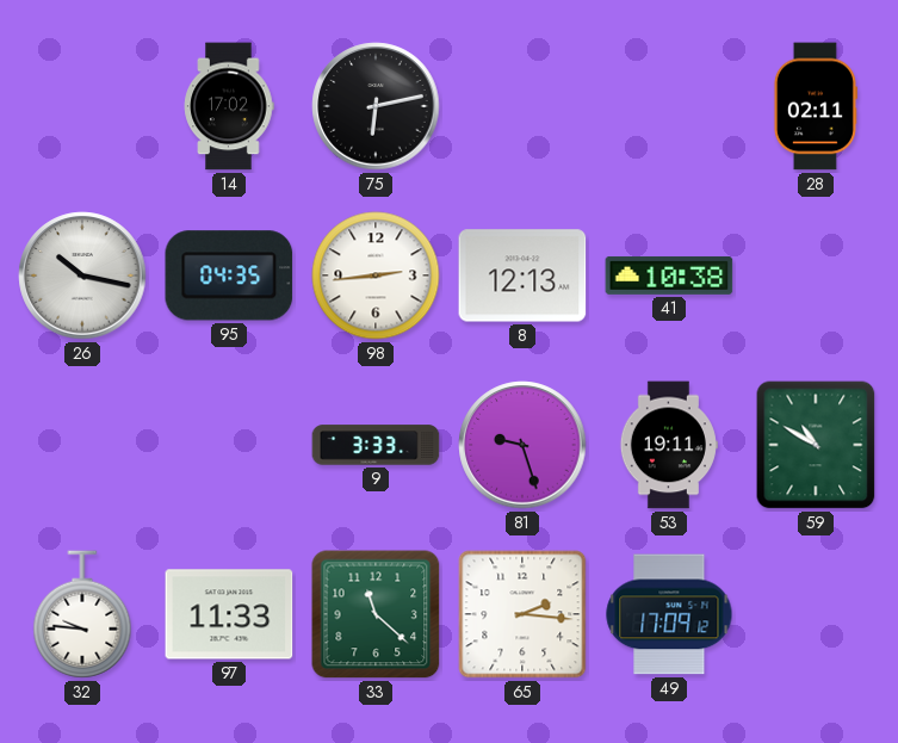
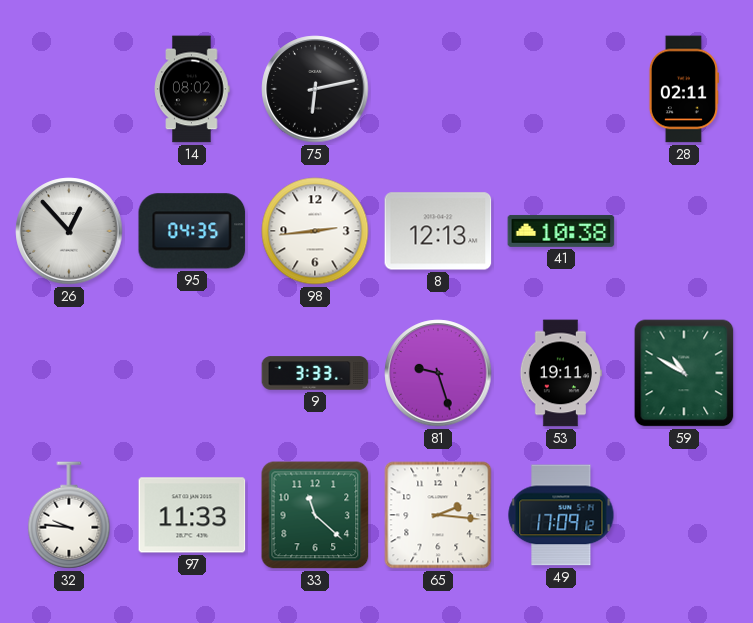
14: 17:02 -> 08:02 (192, 89)
26: 10:17 -> 12:53 (69, 231)
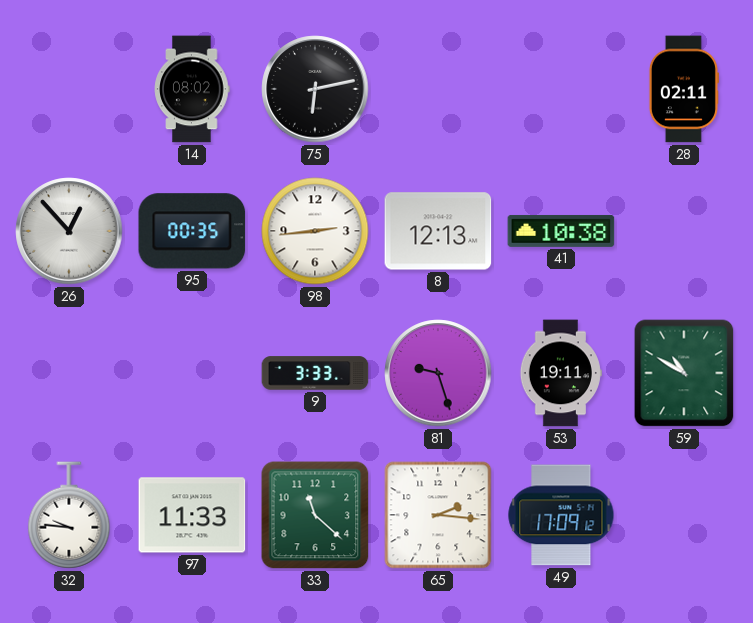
95: 04:35 -> 00:35 (192, 231)
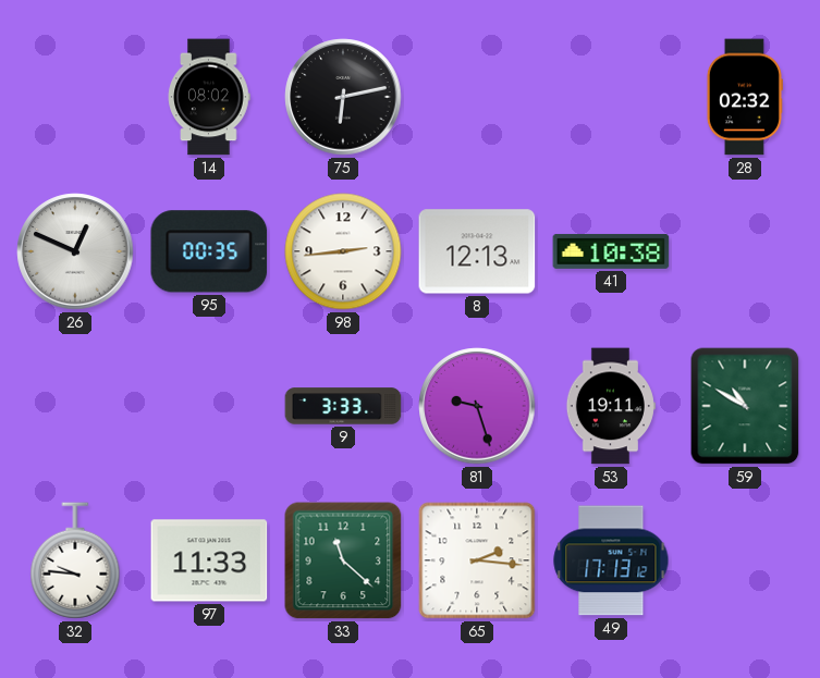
28: 02:11 -> 02:32 (744, 97)
26: 12:53 -> 12:49 (75, 251)
49: 17:09 -> 17:13 (611, 560)
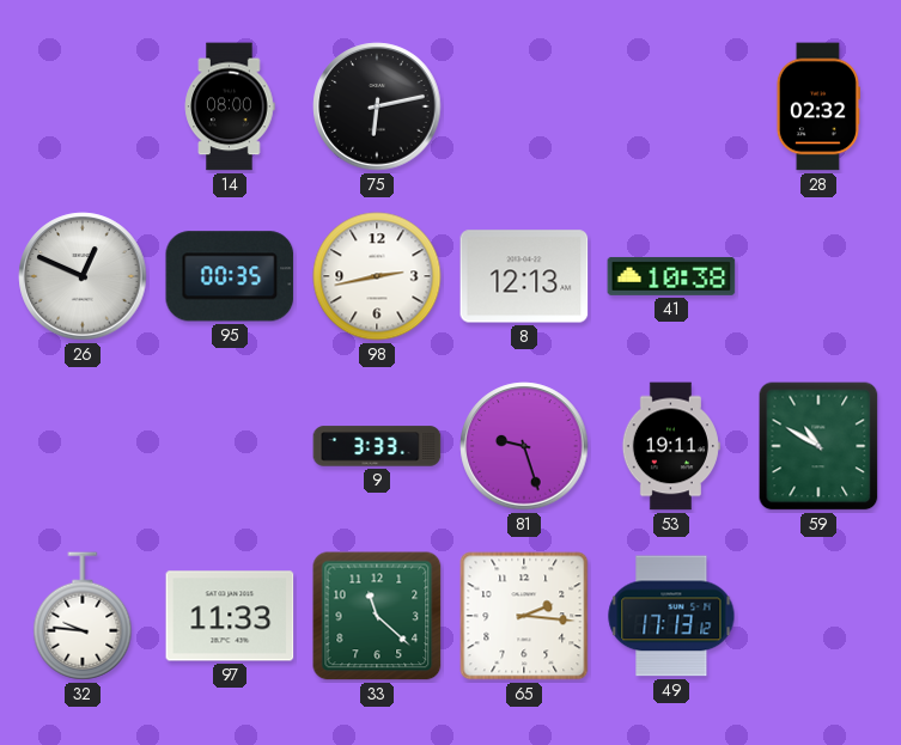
14: 08:02 -> 08:00 (230, 106)
98: 2:44 -> 2:43 (377, 276)
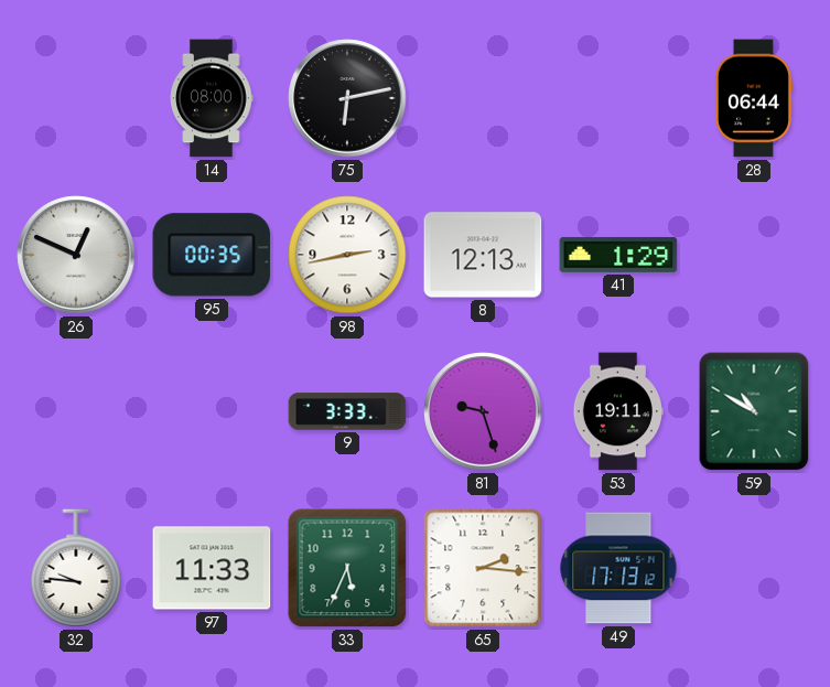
28: 02:32 -> 06:44 (753, 98)
41: 10:38 -> 1:29 (618, 255)
33: 11:22 -> 5:34 (347, 568)
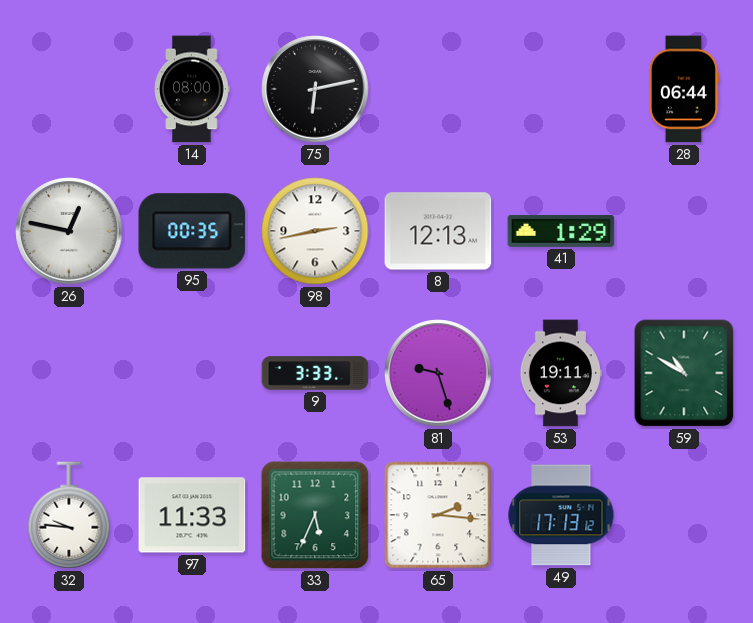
26: 12:49 -> 12:47 (69, 231)
